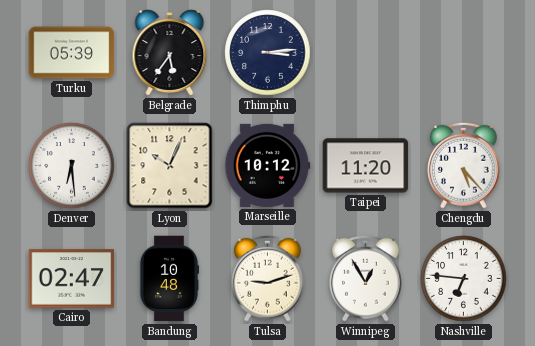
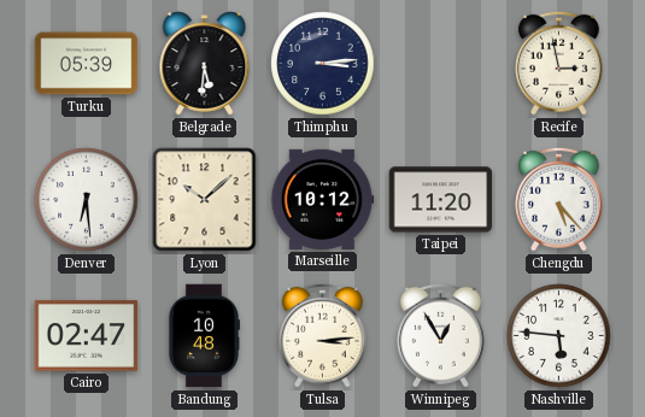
Belgrade: 5:36 -> 5:31 (205, 64)
Recife: none -> 2:58 (559, 63)
Lyon: 10:04 -> 10:08 (205, 200)
Tulsa: 9:12 -> 3:14 (323, 335)
Nashville: 6:46 -> 5:46 (559, 336)
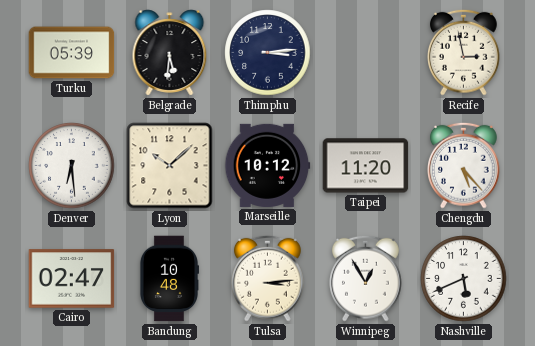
Nashville: 5:46 -> 5:41 (464, 279)
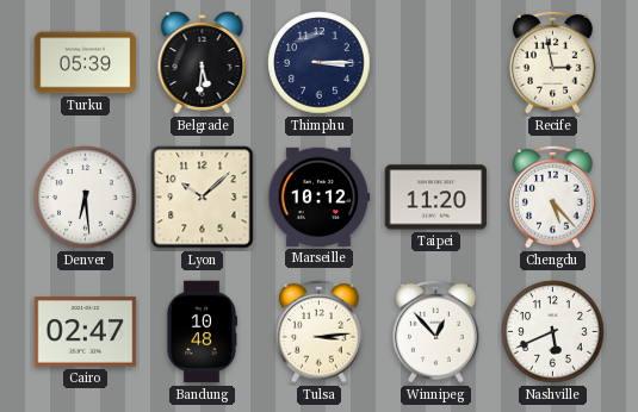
Thimphu: 3:14 -> 3:15 (320, 63)
Winnipeg: 12:55 -> 12:53 (436, 331)
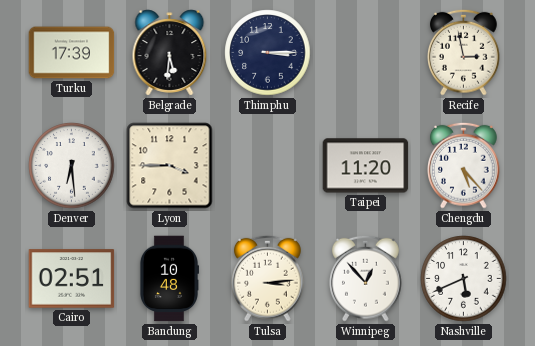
Turku: 05:39 -> 17:39 (72, 53)
Lyon: 10:08 -> 3:45 (170, 166)
Marseille: 10:12 -> none (320, 196)
Cairo: 02:47 -> 02:51 (72, 279)
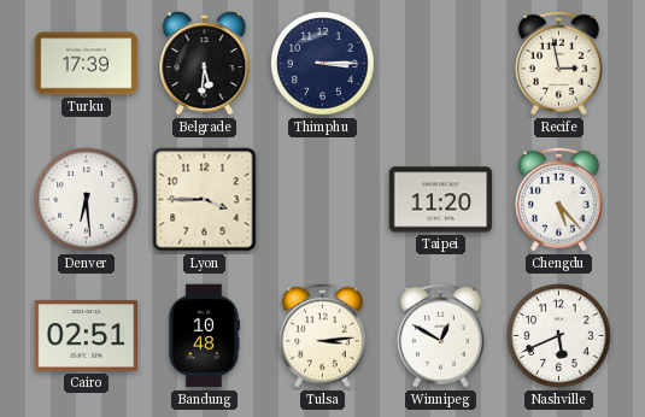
Winnipeg: 12:53 -> 12:50 (441, 335)
